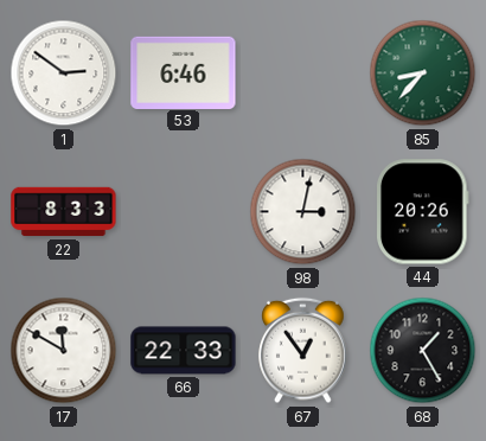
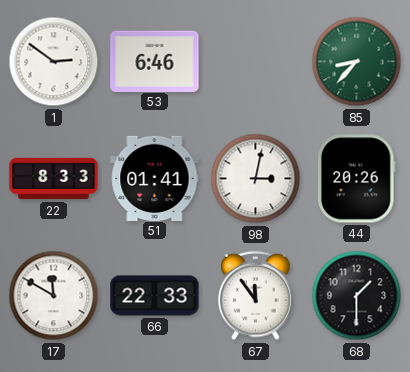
51: none -> 01:41 (155, 178)
67: 12:54 -> 11:54 (256, 296)
68: 1:25 -> 1:30 (357, 296)
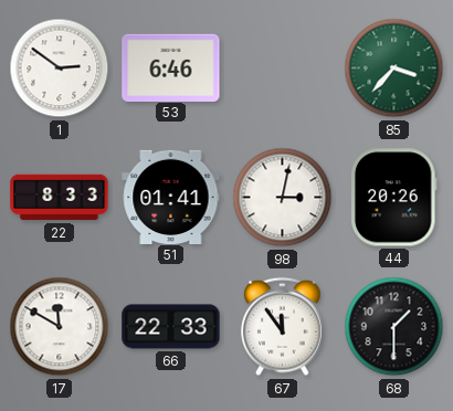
85: 8:37 -> 3:37 (394, 68)
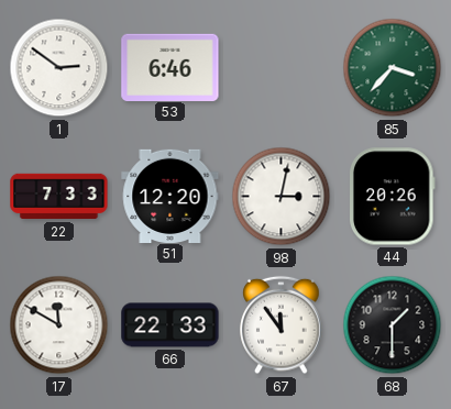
22: 8:33 -> 7:33 (59, 197)
51: 01:41 -> 12:20 (170, 196)
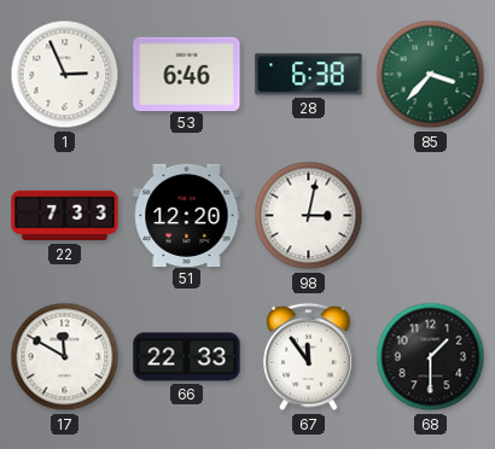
1: 2:51 -> 2:56 (65, 75)
28: none -> 6:38 (309, 75)
44: 20:26 -> none (393, 197)
